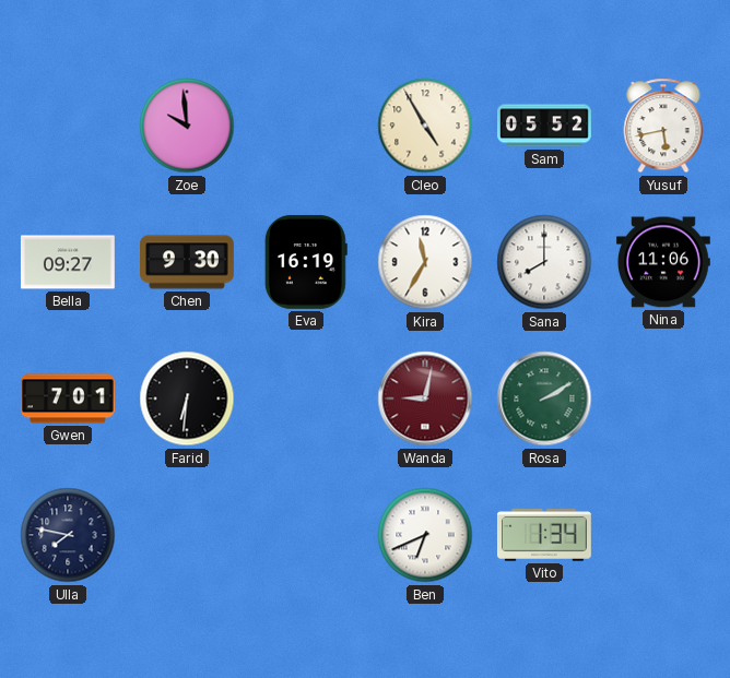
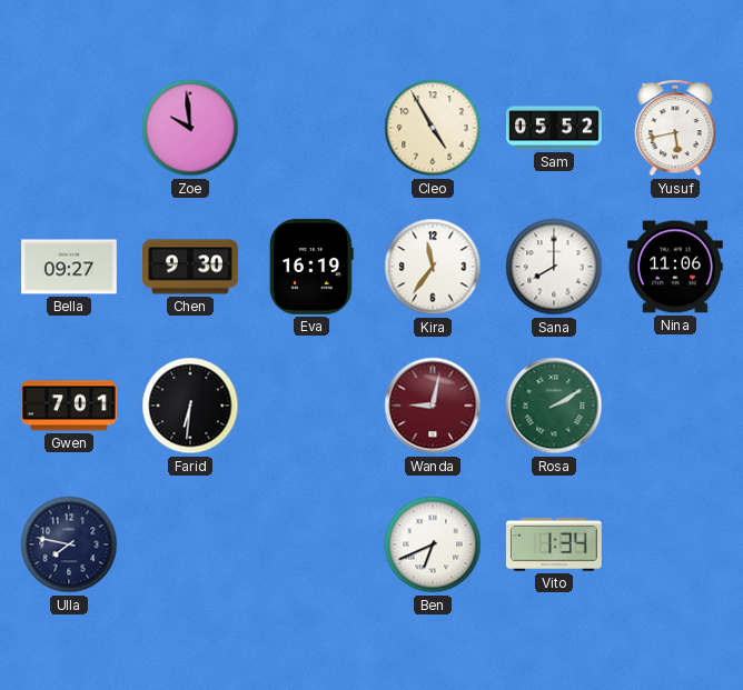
Kira: 11:35 -> 11:36 (433, 267)
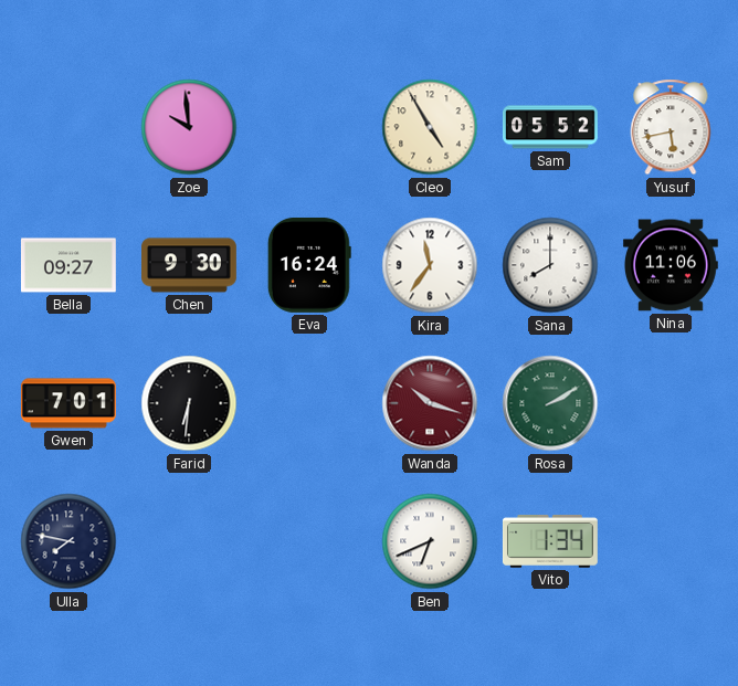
Eva: 16:19 -> 16:24 (309, 265)
Wanda: 9:02 -> 10:18 (430, 403)
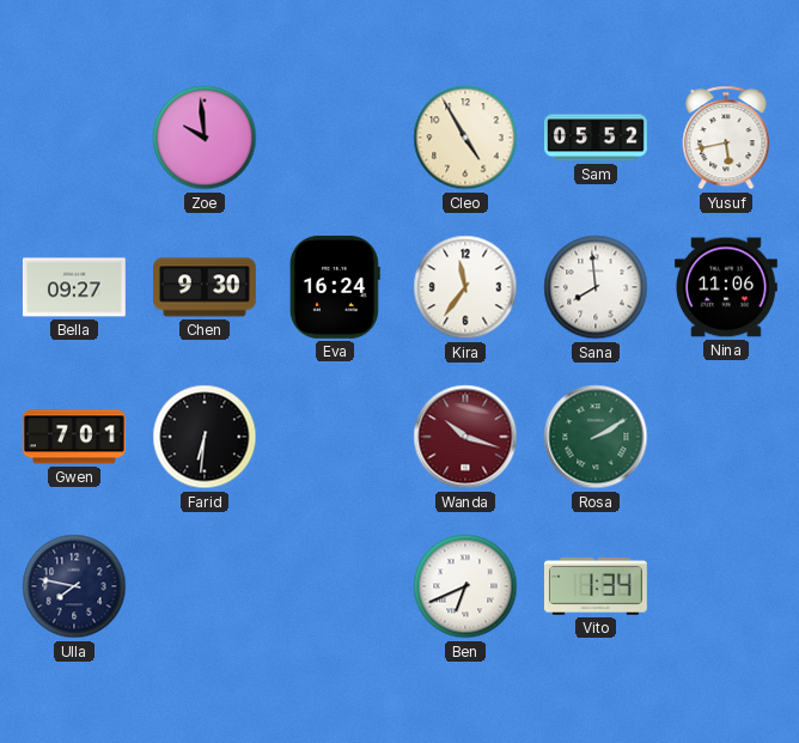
Sana: 8:00 -> 7:59 (596, 287)
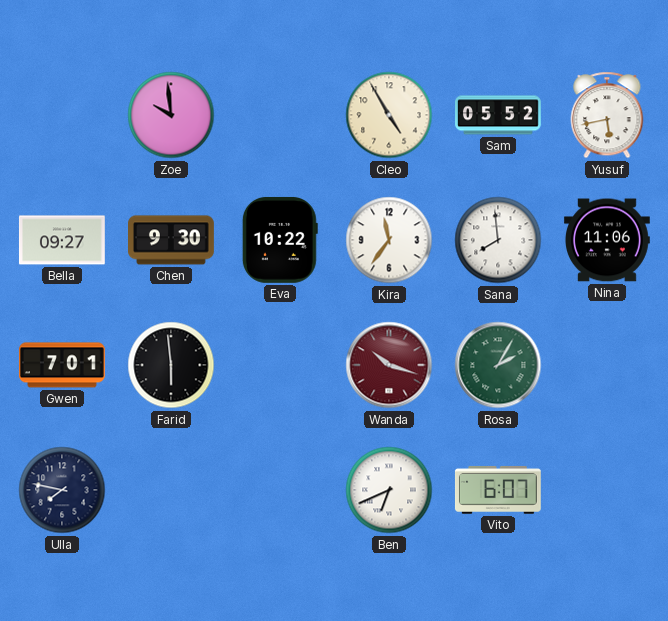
Eva: 16:24 -> 10:22 (280, 240)
Farid: 6:31 -> 5:59 (171, 365)
Rosa: 2:10 -> 2:05 (498, 365)
Vito: 1:34 -> 6:07 (498, 490)
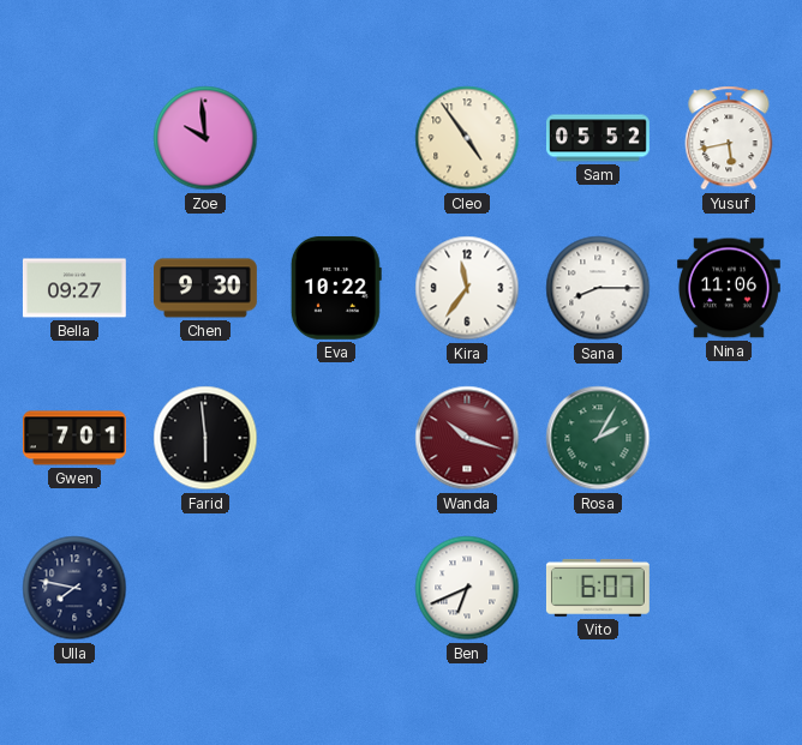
Cleo: 4:55 -> 4:54 (467, 138)
Sana: 7:59 -> 8:15 (598, 288)
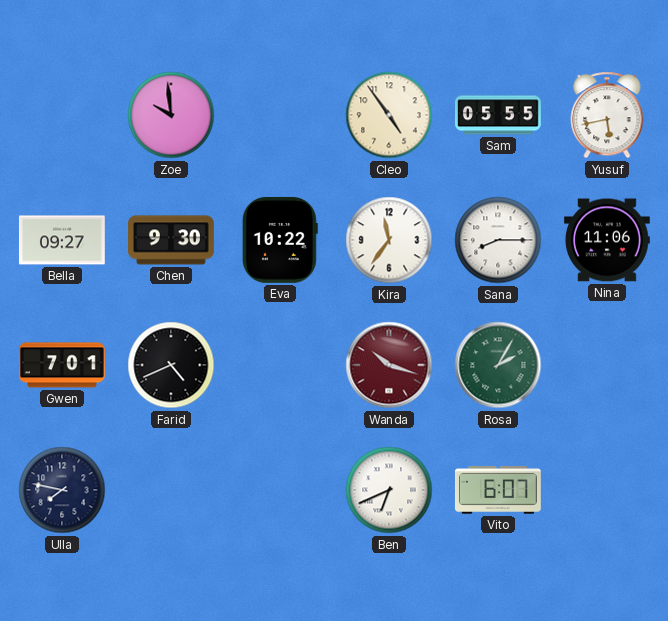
Sam: 05:52 -> 05:55 (499, 115)
Farid: 5:59 -> 4:41 (171, 365)
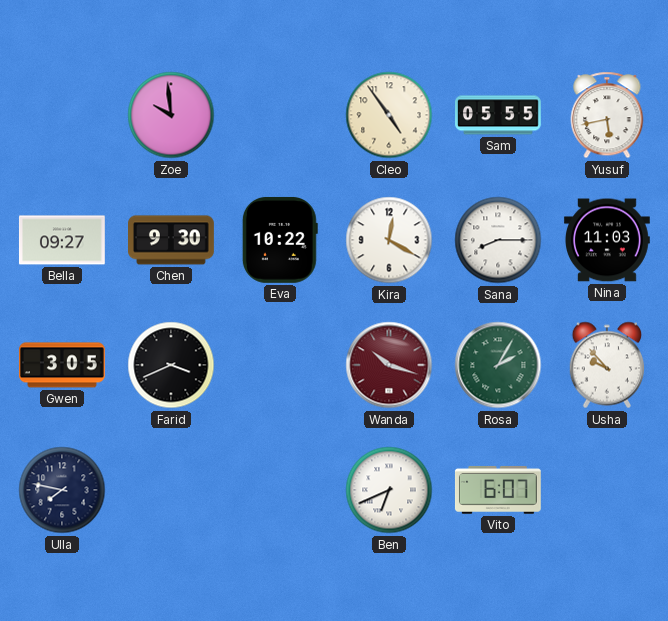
Kira: 11:36 -> 12:20 (389, 240)
Nina: 11:06 -> 11:03 (607, 240)
Gwen: 7:01 -> 3:05 (62, 365)
Farid: 4:41 -> 3:41 (171, 365)
Usha: none -> 9:53 (607, 365)
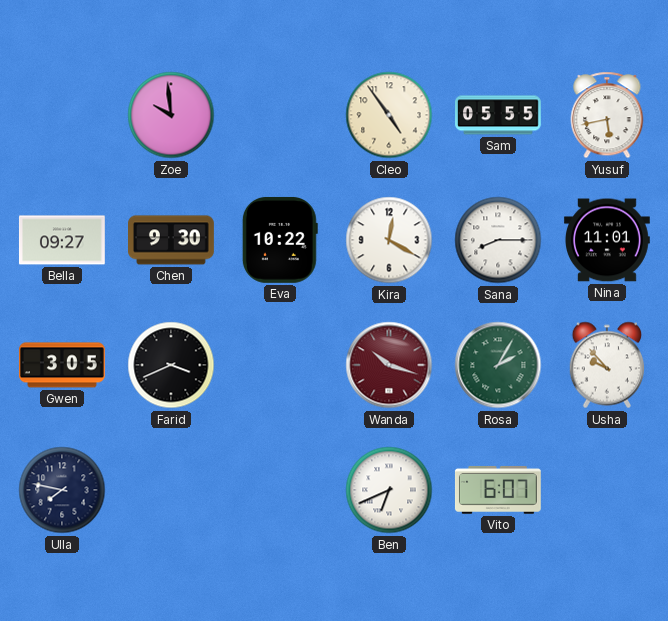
Nina: 11:03 -> 11:01 (607, 240)
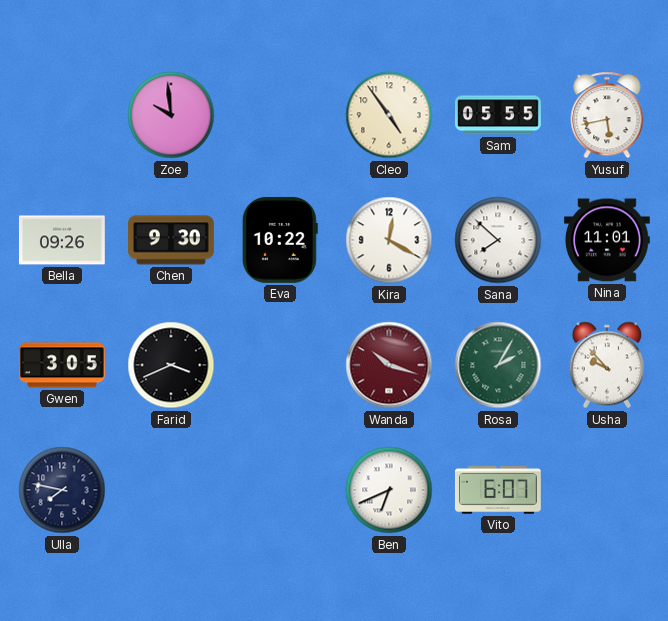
Bella: 09:27 -> 09:26 (62, 240)
Sana: 8:15 -> 7:52 (498, 240)
